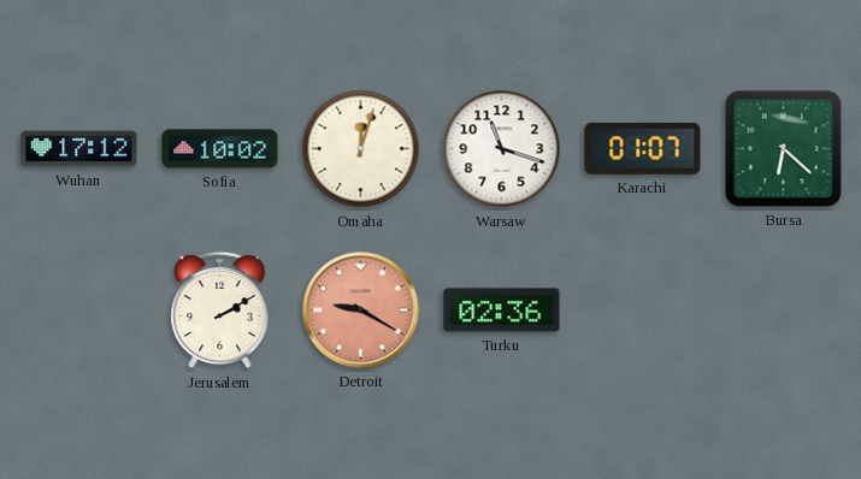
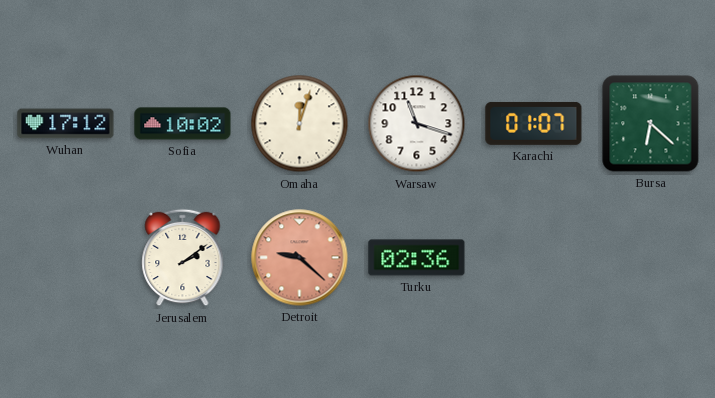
Jerusalem: 2:10 -> 2:09 (183, 258)
Detroit: 9:20 -> 9:22 (300, 258)
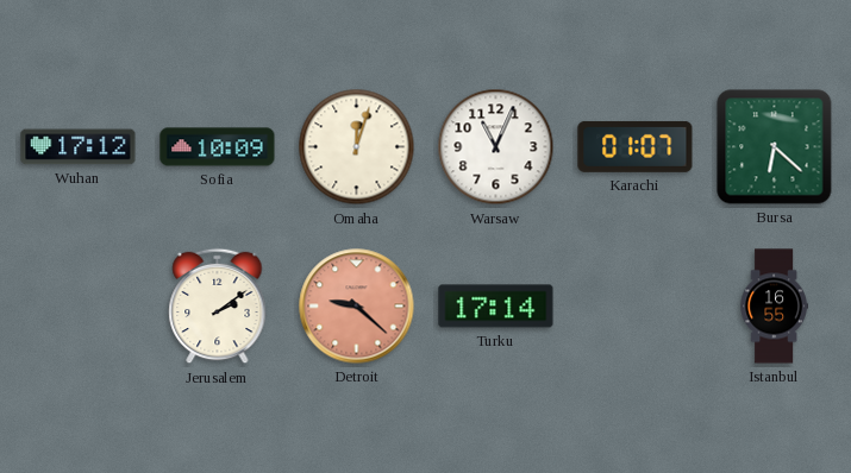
Sofia: 10:02 -> 10:09 (218, 147)
Warsaw: 11:18 -> 11:04 (496, 147)
Turku: 02:36 -> 17:14 (496, 307)
Istanbul: none -> 16:55 (774, 307)
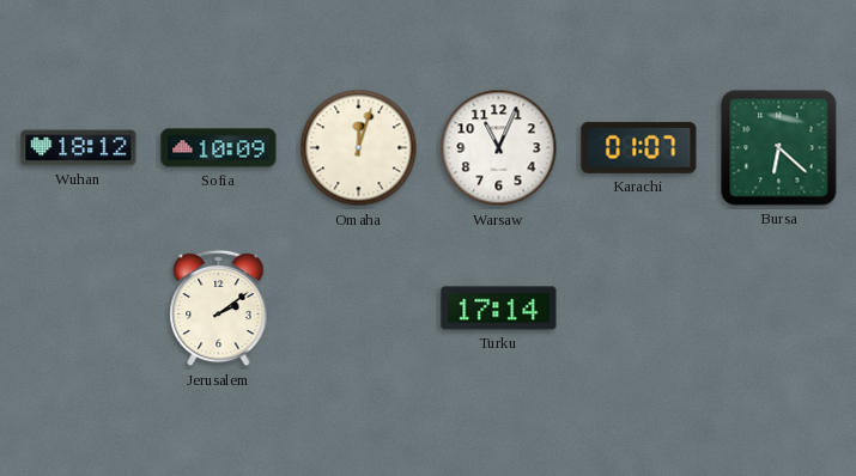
Wuhan: 17:12 -> 18:12 (79, 148)
Detroit: 9:22 -> none (357, 307)
Istanbul: 16:55 -> none (774, 307)
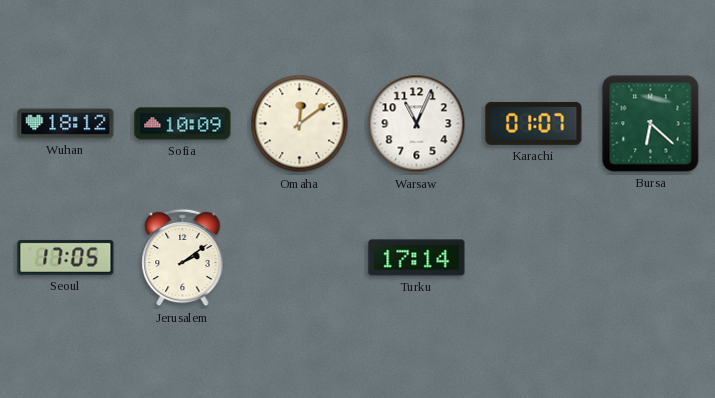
Omaha: 12:03 -> 12:09 (300, 124)
Seoul: none -> 17:05 (66, 258)
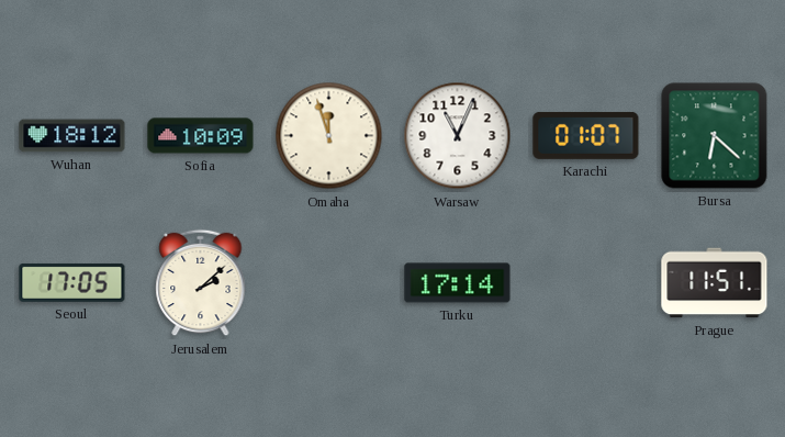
Omaha: 12:09 -> 11:57 (329, 136)
Jerusalem: 2:09 -> 2:08 (201, 283)
Prague: none -> 11:51 (715, 283)
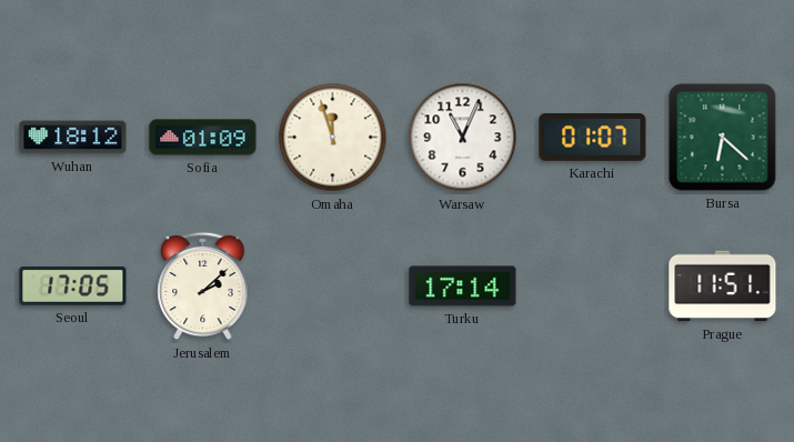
Sofia: 10:09 -> 01:09 (203, 138)
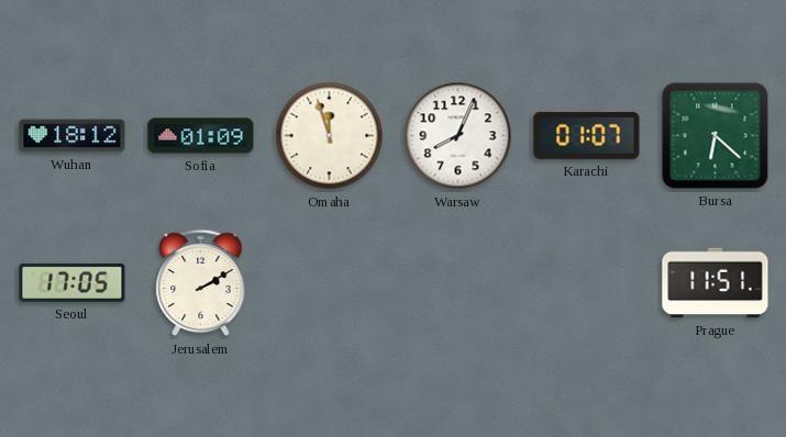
Warsaw: 11:04 -> 8:04 (458, 136)
Jerusalem: 2:08 -> 2:10 (201, 283)
Turku: 17:14 -> none (463, 287)
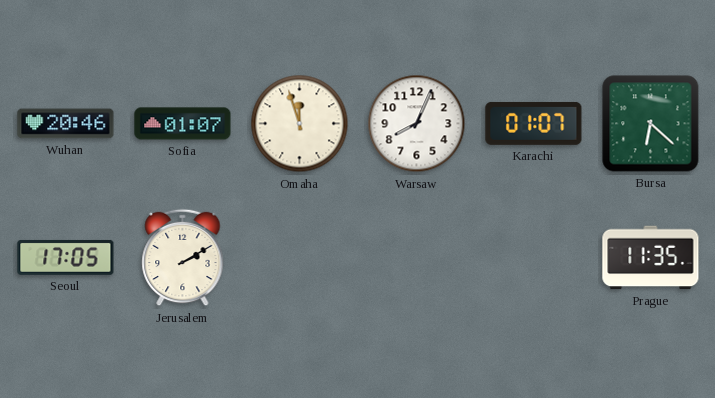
Wuhan: 18:12 -> 20:46 (66, 124)
Sofia: 01:09 -> 01:07 (183, 124)
Prague: 11:51 -> 11:35 (651, 258)
